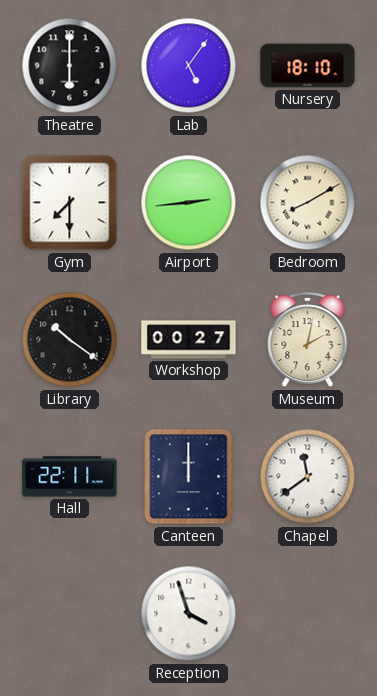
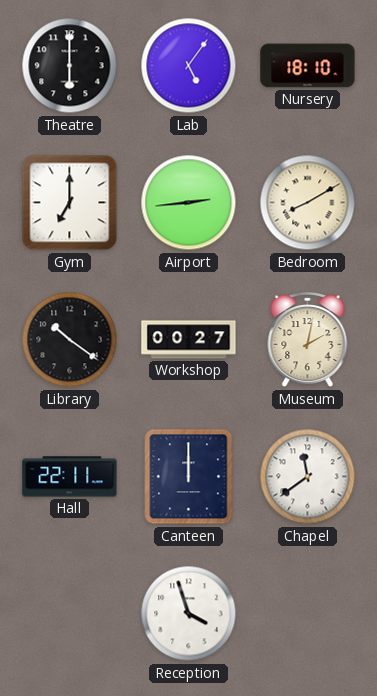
Gym: 7:30 -> 7:00 (70, 203)
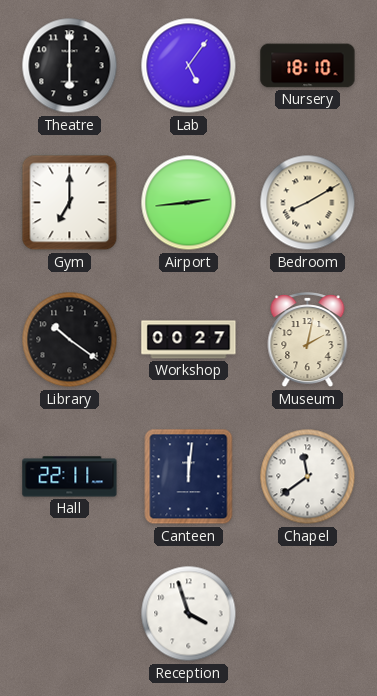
Canteen: 12:00 -> 12:01 (189, 477)
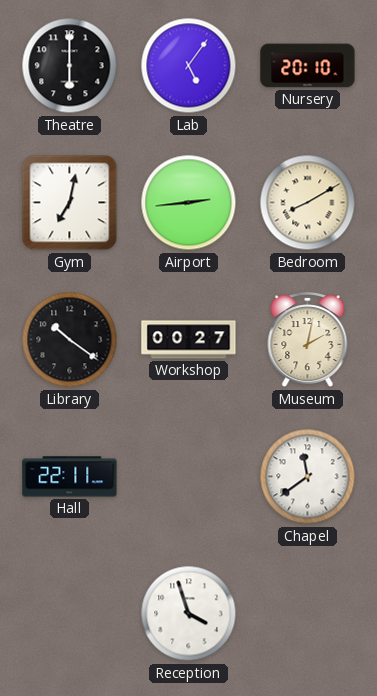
Nursery: 18:10 -> 20:10 (308, 66)
Gym: 7:00 -> 7:02 (70, 203)
Canteen: 12:01 -> none (189, 477)
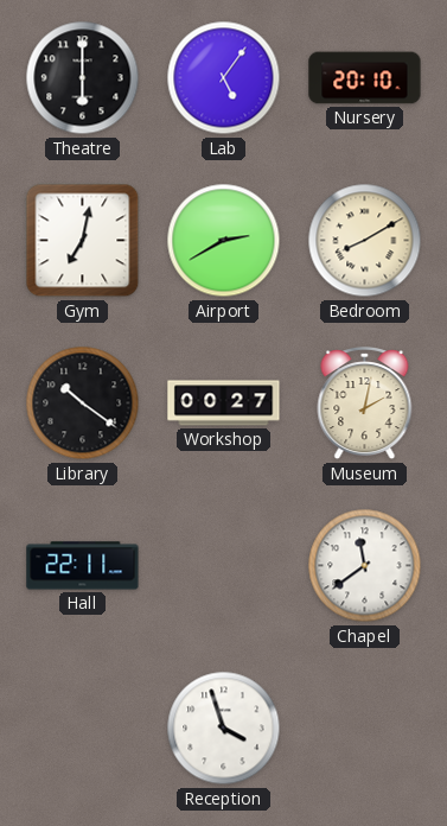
Airport: 2:44 -> 2:40 (224, 241)
